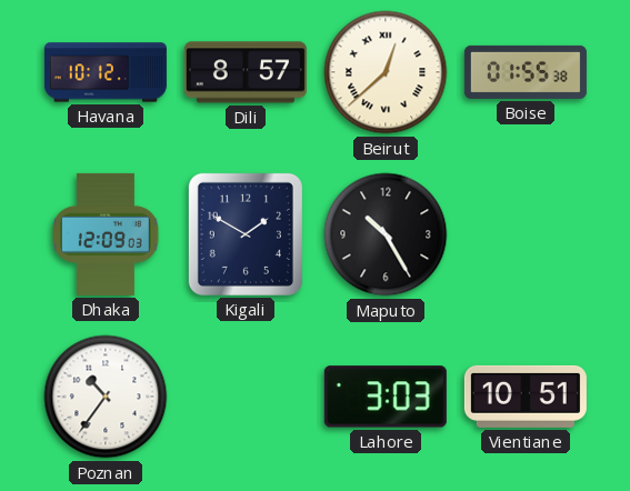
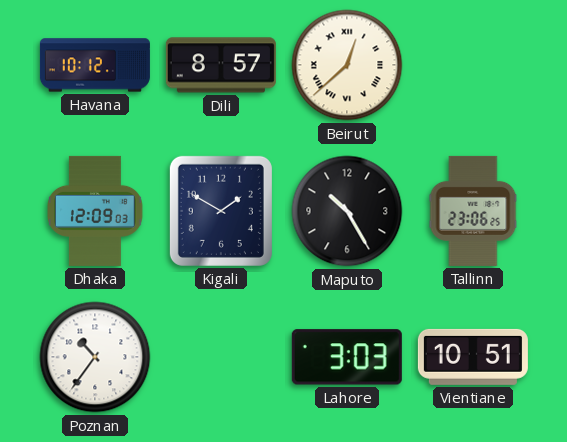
Boise: 01:55 -> none (526, 72)
Tallinn: none -> 23:06 (473, 211)
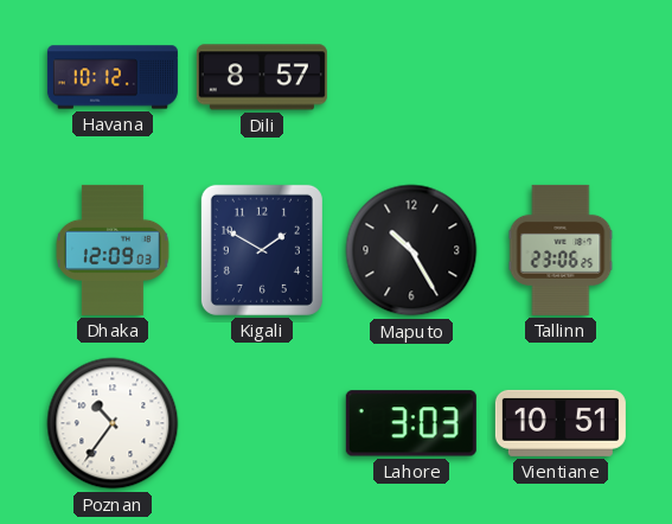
Beirut: 12:38 -> none (347, 65)
